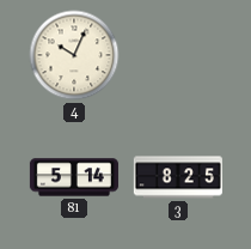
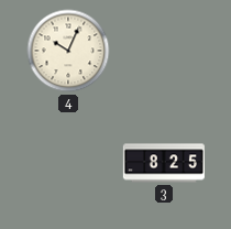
81: 5:14 -> none (74, 177)
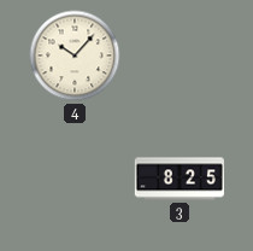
4: 10:04 -> 10:07 (75, 56)
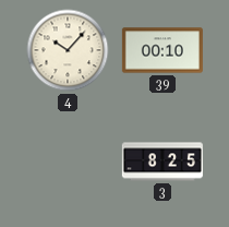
39: none -> 00:10 (162, 50)
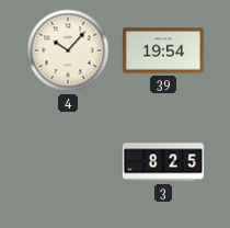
39: 00:10 -> 19:54 (163, 50)
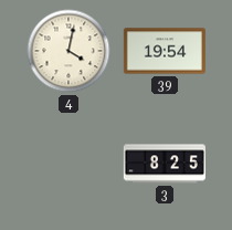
4: 10:07 -> 4:02 (68, 51)
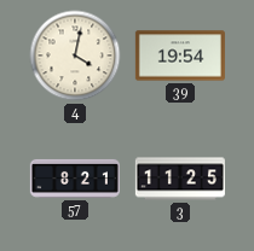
57: none -> 8:21 (75, 179)
3: 8:25 -> 11:25 (180, 179)
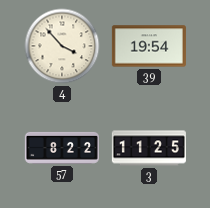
4: 4:02 -> 3:53 (62, 46)
57: 8:21 -> 8:22 (62, 148)
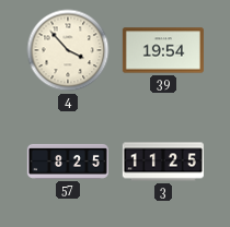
57: 8:22 -> 8:25 (68, 162)
